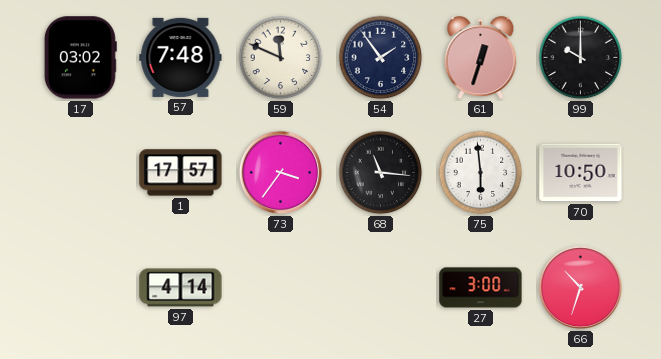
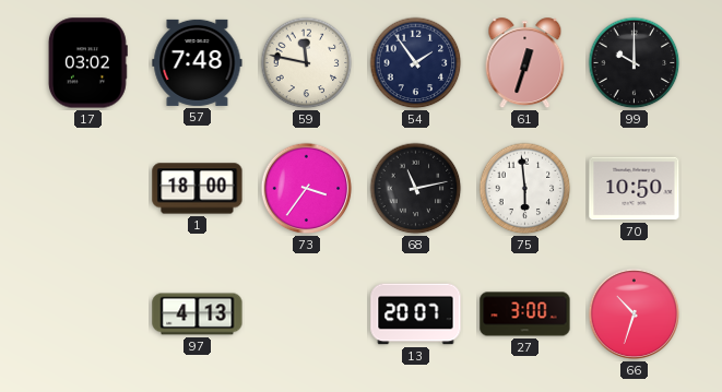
59: 11:49 -> 11:47 (307, 63)
1: 17:57 -> 18:00 (198, 189)
68: 11:16 -> 11:13 (416, 189)
97: 4:14 -> 4:13 (198, 314)
13: none -> 20:07 (416, 314)
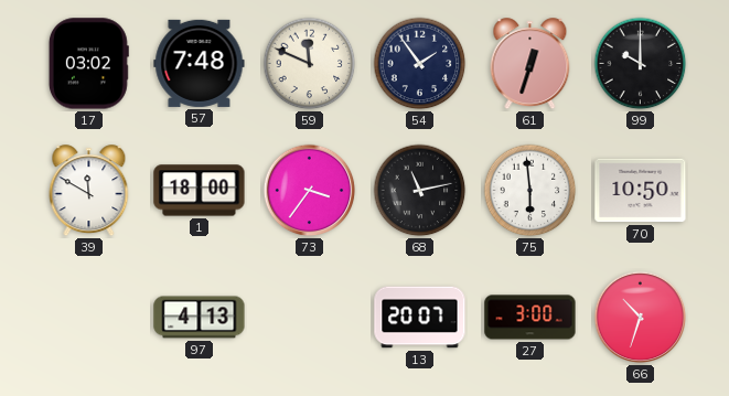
59: 11:47 -> 11:49 (310, 64)
39: none -> 11:50 (89, 191)
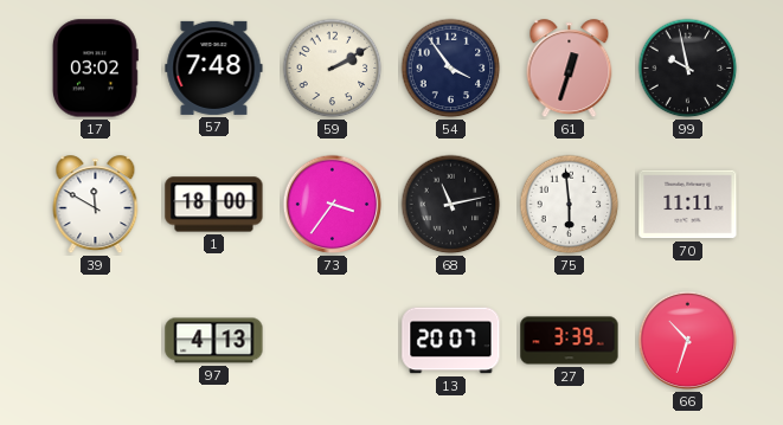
59: 11:49 -> 2:10 (333, 69)
54: 1:54 -> 3:54 (451, 69)
99: 10:00 -> 9:58 (688, 69)
70: 10:50 -> 11:11 (688, 205)
27: 3:00 -> 3:39 (570, 341)
